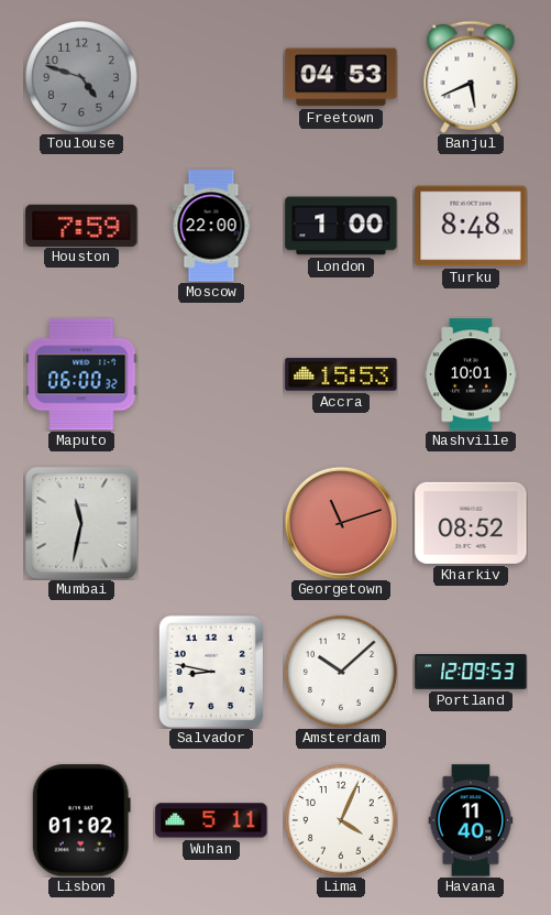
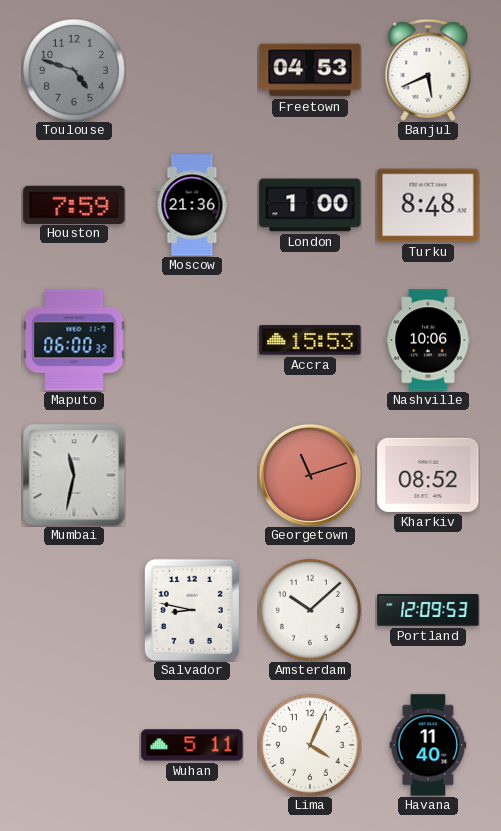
Moscow: 22:00 -> 21:36 (192, 205)
Nashville: 10:01 -> 10:06 (428, 340)
Lisbon: 01:02 -> none (81, 820)
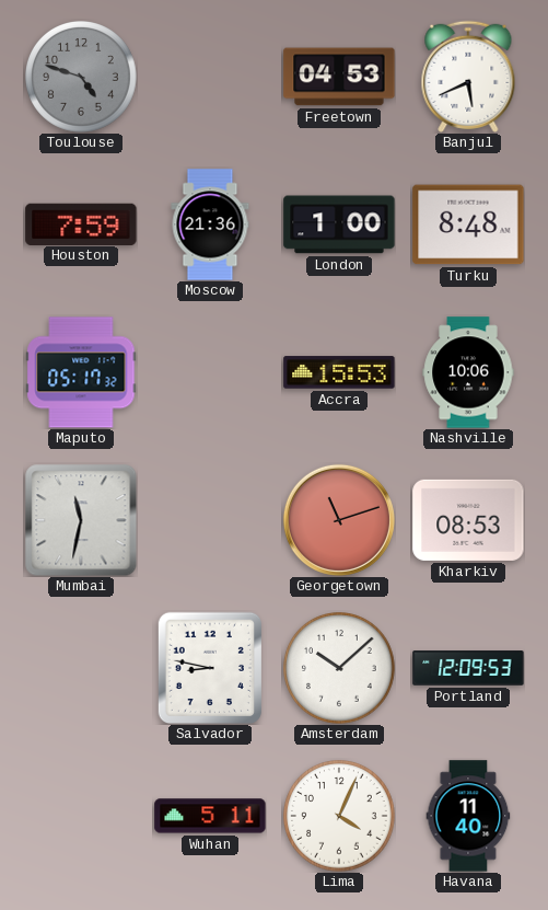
Maputo: 06:00 -> 05:17 (81, 372)
Kharkiv: 08:52 -> 08:53 (468, 520)
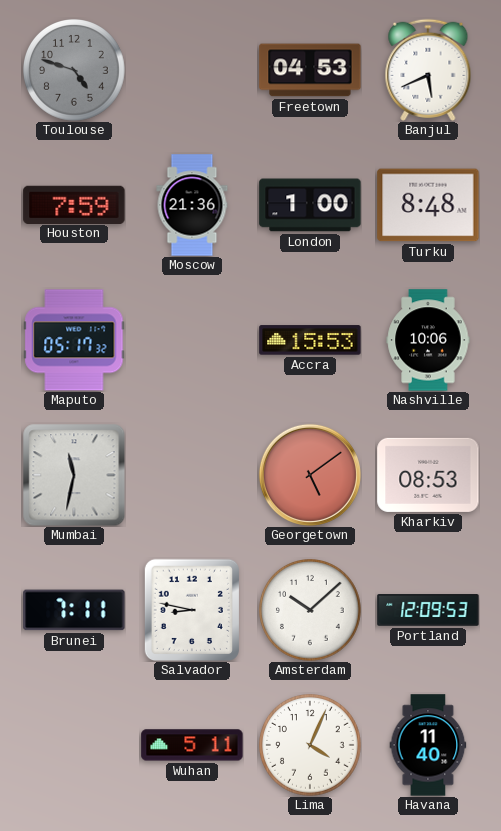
Georgetown: 11:12 -> 5:09 (310, 475)
Brunei: none -> 7:11 (74, 610)
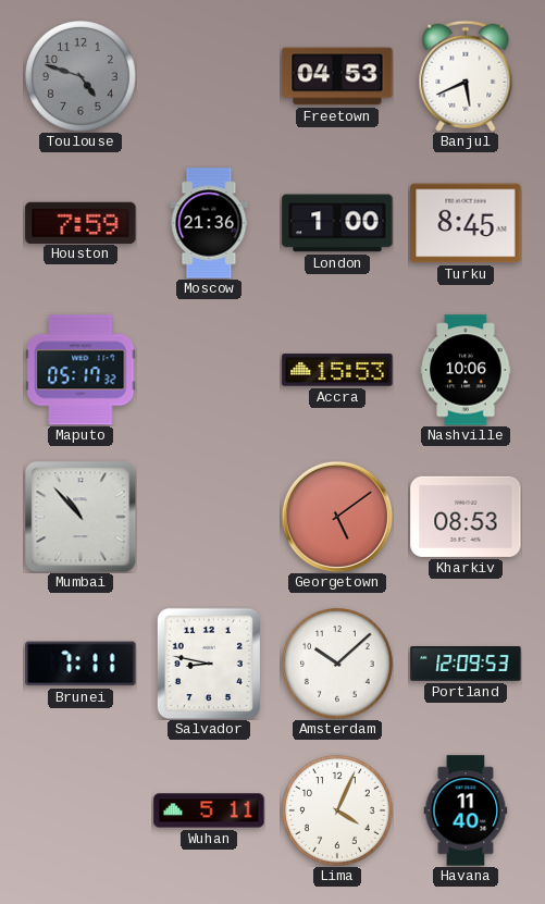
Turku: 8:48 -> 8:45 (466, 223)
Mumbai: 11:32 -> 10:53 (80, 517)
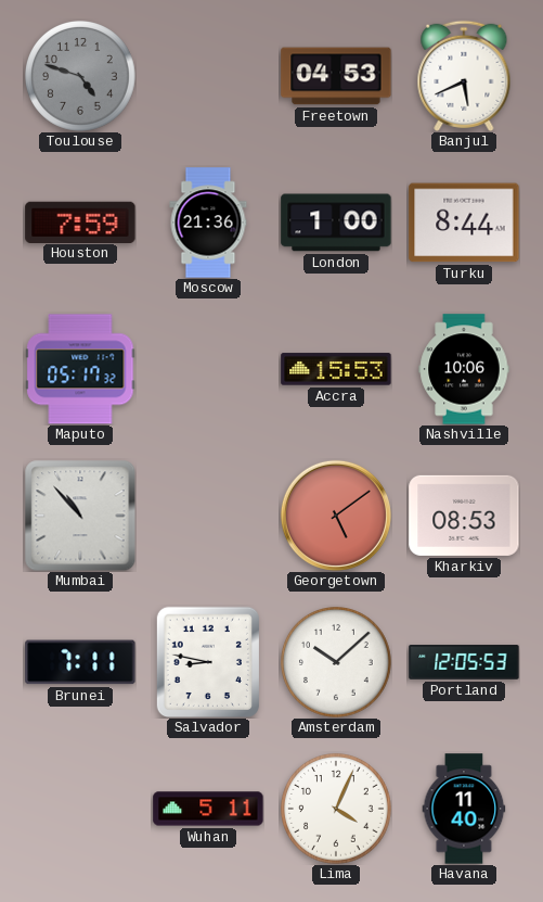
Turku: 8:45 -> 8:44 (464, 223)
Portland: 12:09 -> 12:05 (464, 662)
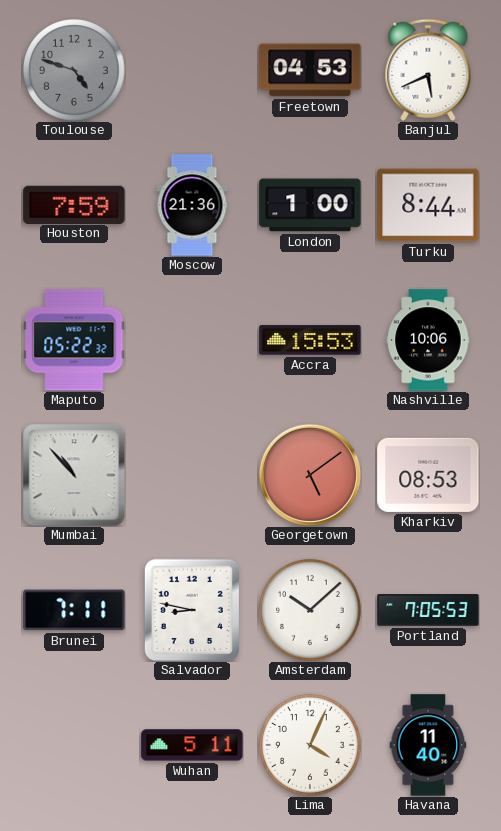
Maputo: 05:17 -> 05:22 (74, 340)
Portland: 12:05 -> 7:05 (428, 610)
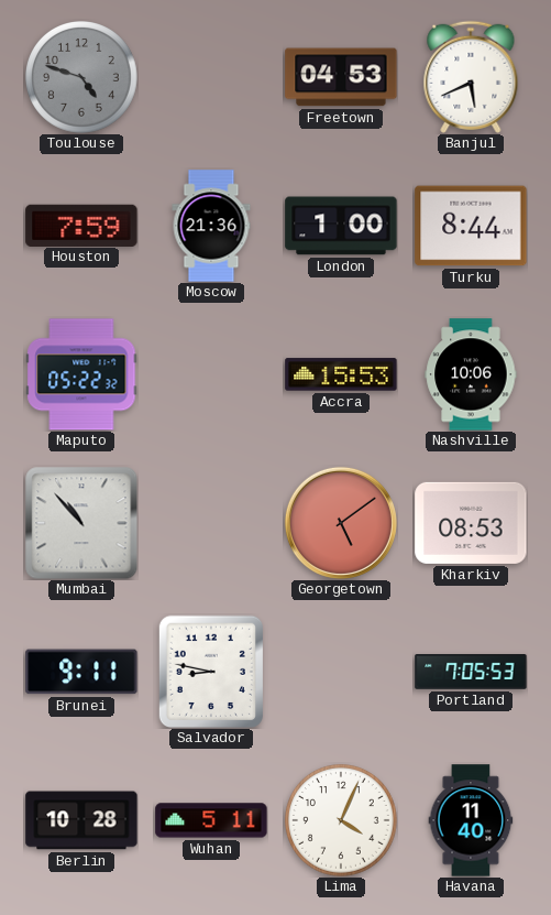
Brunei: 7:11 -> 9:11 (81, 672)
Amsterdam: 10:08 -> none (311, 611)
Berlin: none -> 10:28 (81, 820)
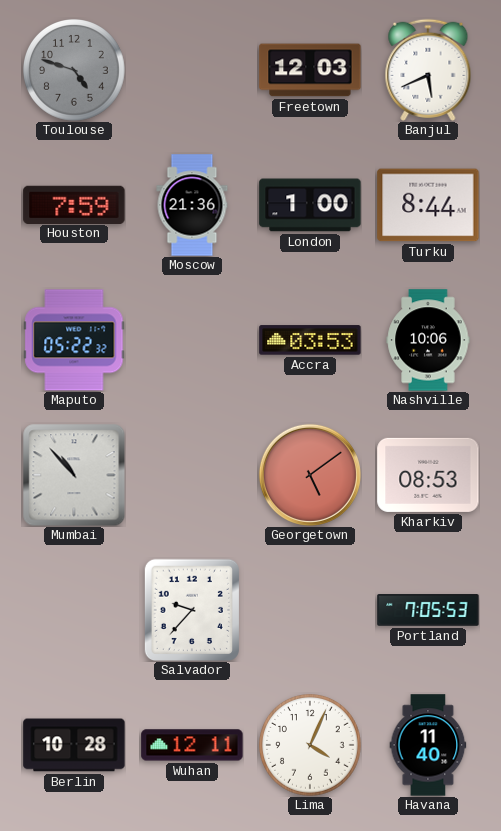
Freetown: 04:53 -> 12:03 (310, 70)
Accra: 15:53 -> 03:53 (310, 340)
Brunei: 9:11 -> none (81, 672)
Salvador: 8:47 -> 9:37 (192, 609)
Wuhan: 5:11 -> 12:11 (192, 745)
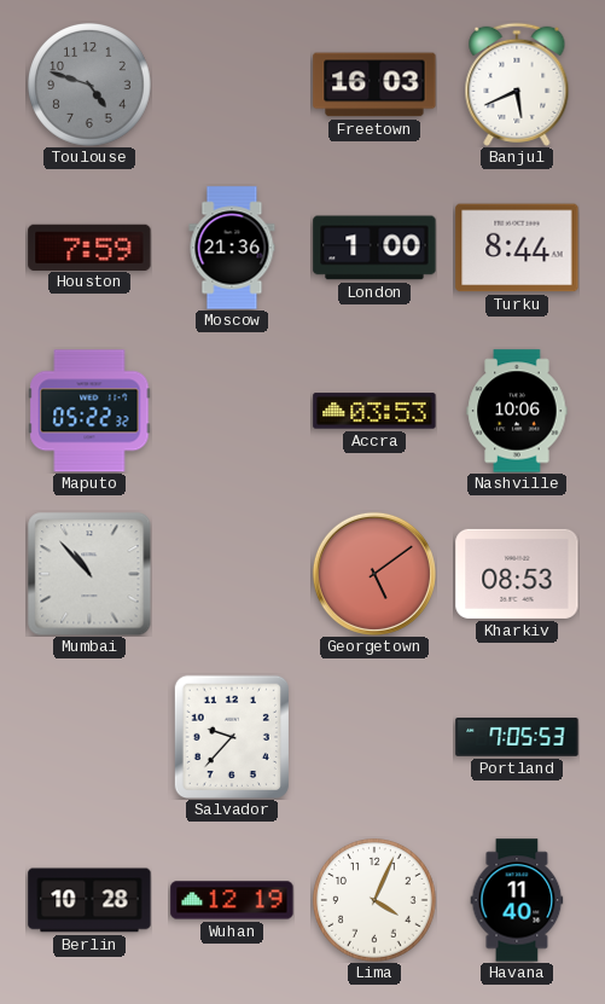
Freetown: 12:03 -> 16:03 (374, 85)
Wuhan: 12:11 -> 12:19 (232, 900)
